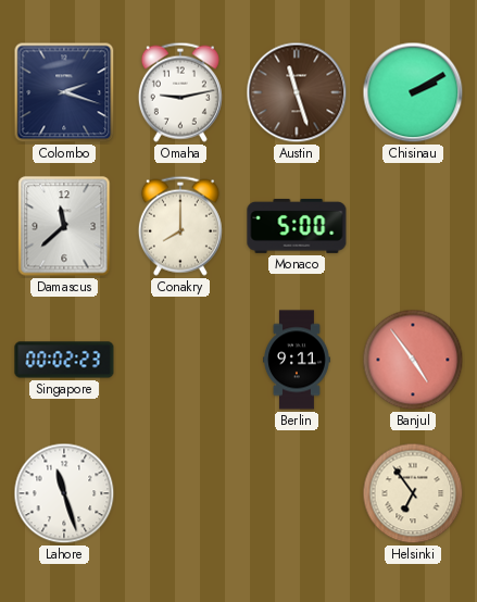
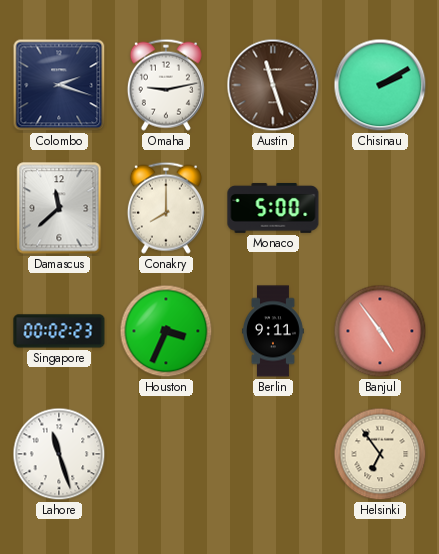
Houston: none -> 3:34 (166, 331)
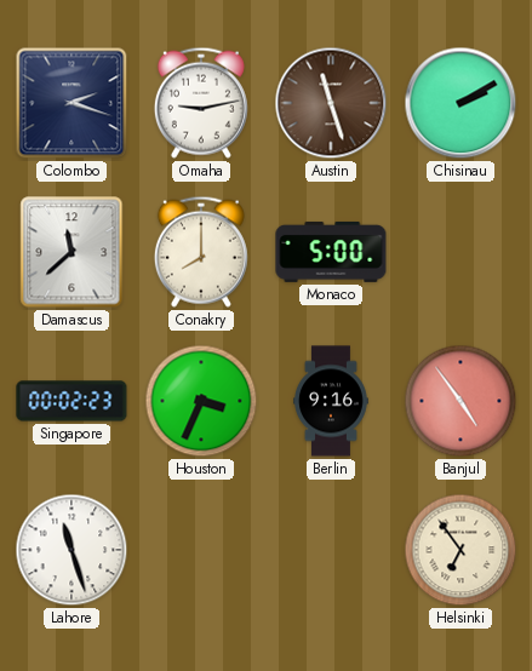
Berlin: 9:11 -> 9:16 (332, 401)
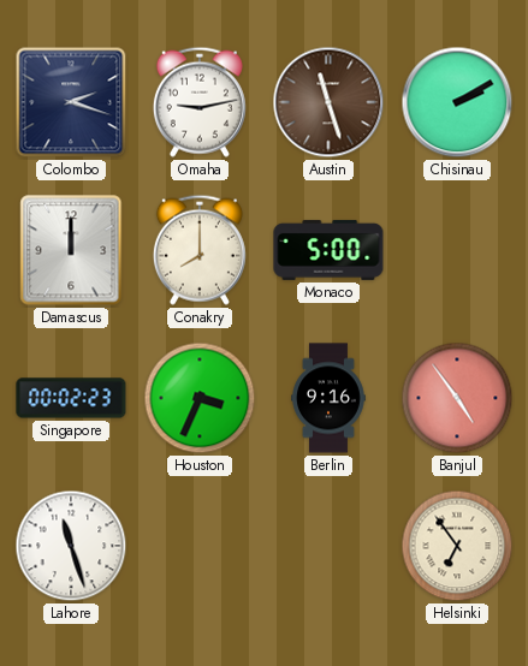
Damascus: 11:38 -> 12:00 (71, 250)
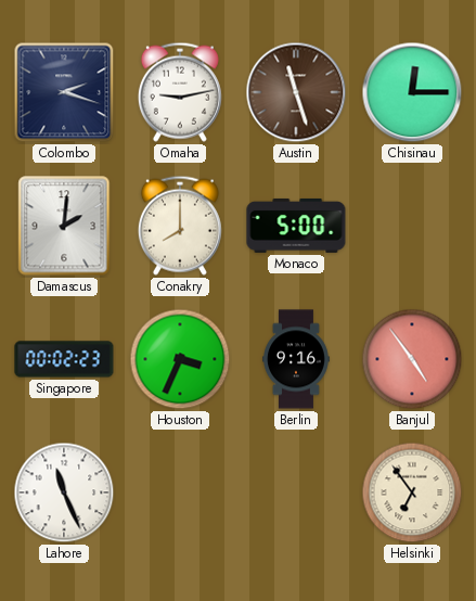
Chisinau: 2:10 -> 12:15 (412, 92)
Damascus: 12:00 -> 2:01 (64, 226)
Lahore: 11:27 -> 11:26 (64, 493)
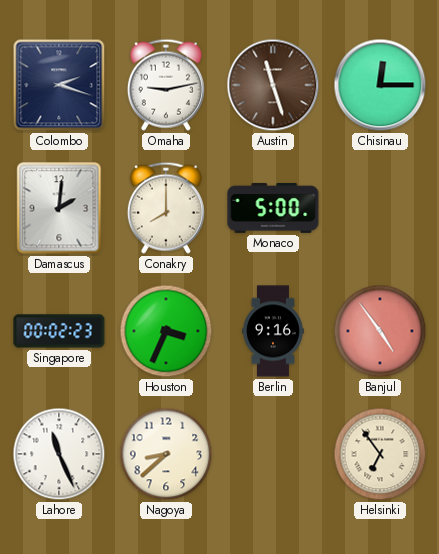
Nagoya: none -> 8:38 (166, 454)
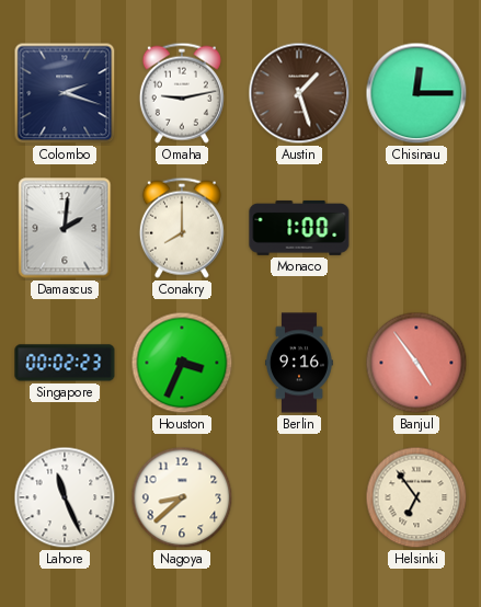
Austin: 11:27 -> 1:27 (299, 93)
Monaco: 5:00 -> 1:00 (299, 228)
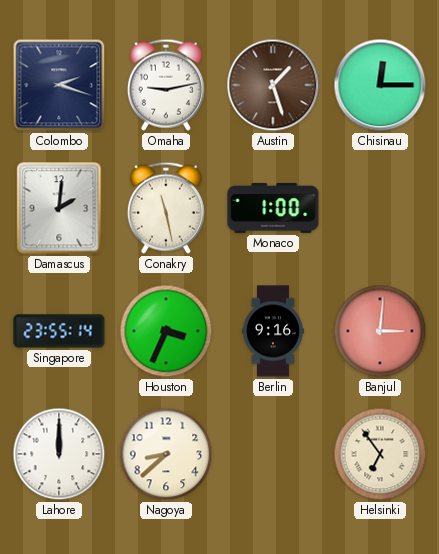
Conakry: 8:00 -> 11:28 (166, 208)
Singapore: 00:02 -> 23:55 (59, 331)
Banjul: 4:54 -> 3:01 (380, 331)
Lahore: 11:26 -> 12:00 (59, 454)
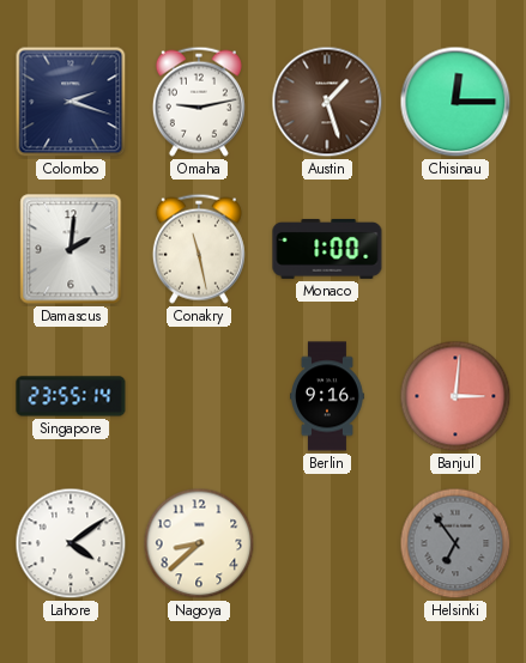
Houston: 3:34 -> none (166, 331)
Lahore: 12:00 -> 4:09 (71, 543)
Helsinki dial: cream -> grey (455, 543)
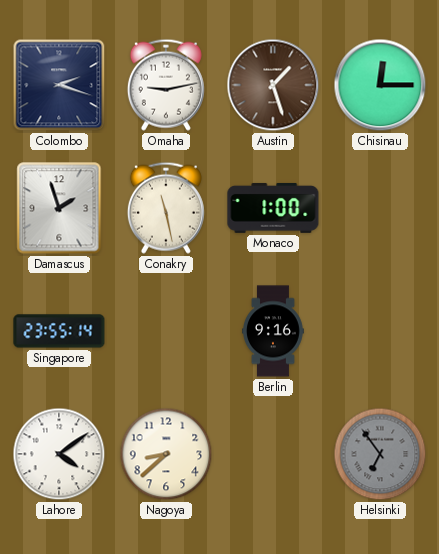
Damascus: 2:01 -> 1:57 (59, 208)
Banjul: 3:01 -> none (455, 396)
